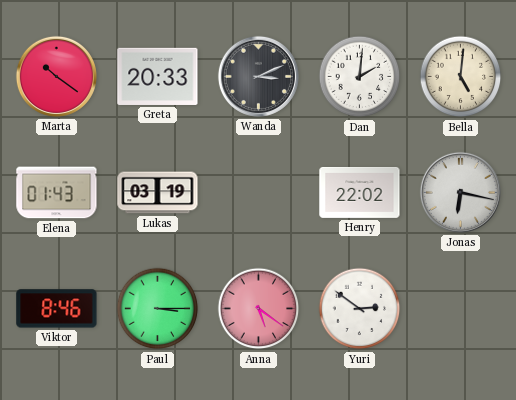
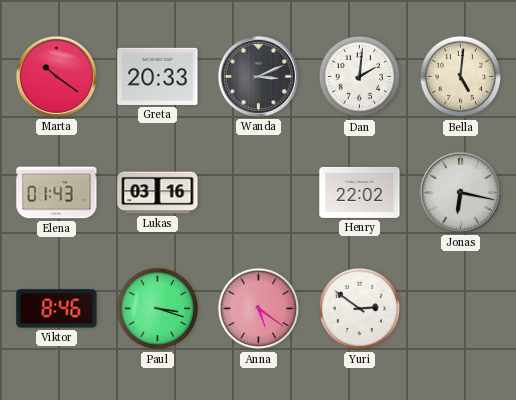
Lukas: 03:19 -> 03:16 (158, 193)
Paul: 3:15 -> 3:18 (158, 309)
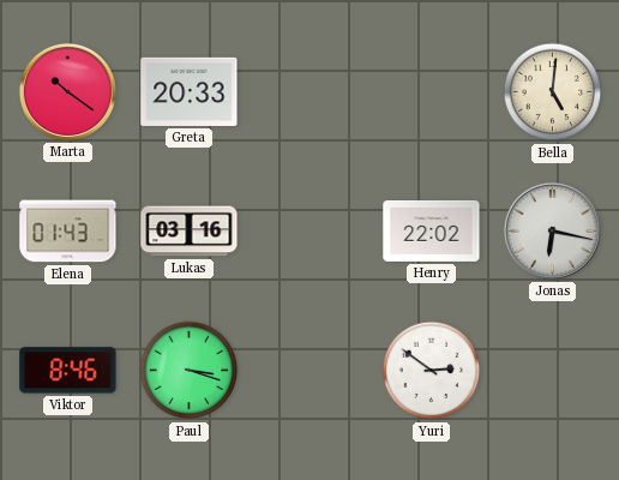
Wanda: 3:11 -> none (258, 76)
Dan: 2:01 -> none (360, 77)
Anna: 5:21 -> none (259, 309)
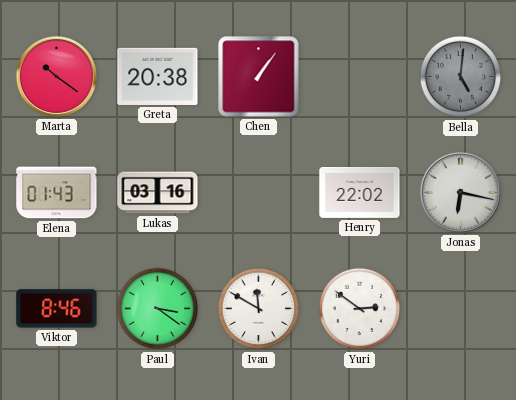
Greta: 20:33 -> 20:38 (158, 76)
Chen: none -> 1:06 (259, 77)
Bella dial: cream -> grey (461, 77)
Paul: 3:18 -> 3:21 (158, 309)
Ivan: none -> 11:50 (259, 309)
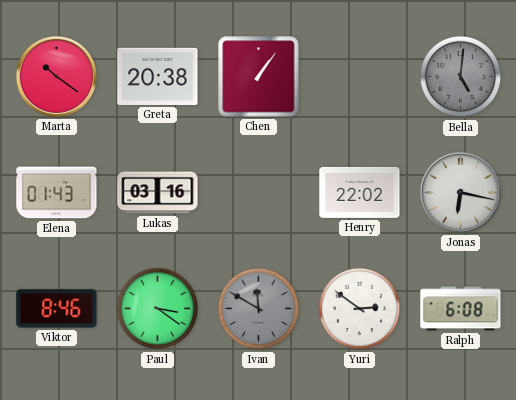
Ivan dial: white -> grey (259, 309)
Ralph: none -> 6:08 (461, 309)
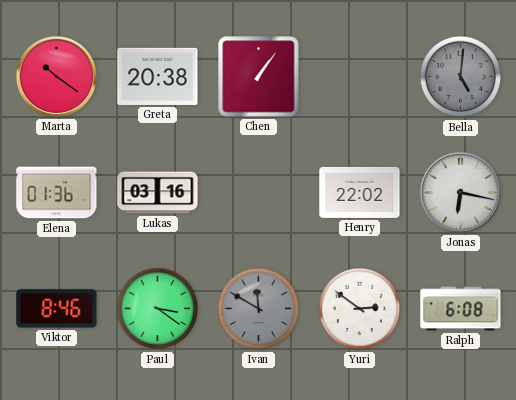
Elena: 01:43 -> 01:36 (57, 193)
